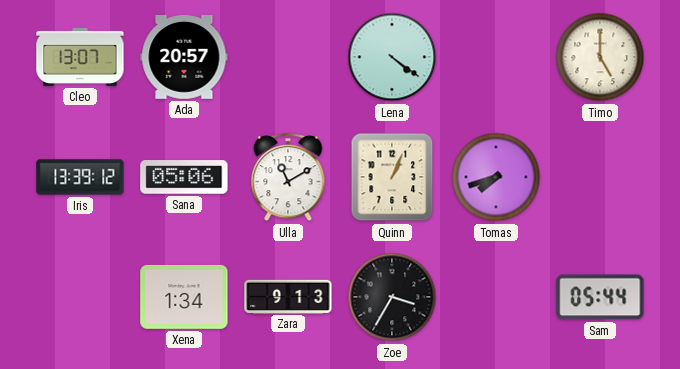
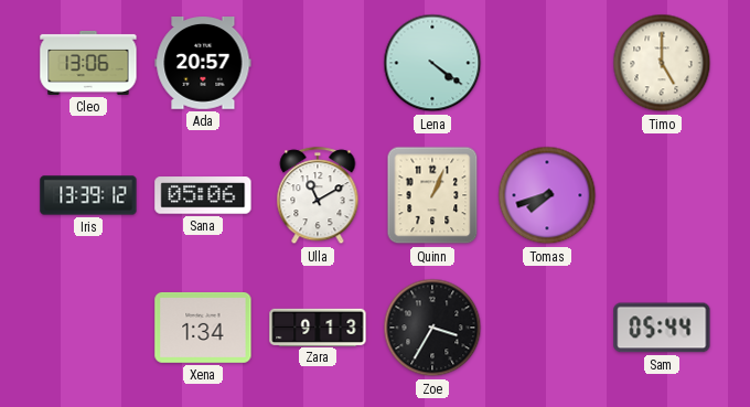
Cleo: 13:07 -> 13:06 (88, 63)
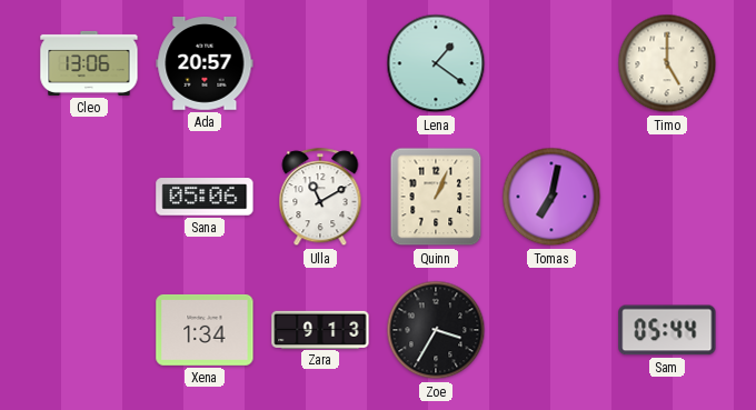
Lena: 4:21 -> 1:21 (436, 63)
Iris: 13:39 -> none (88, 195)
Tomas: 7:42 -> 7:02 (551, 197)
